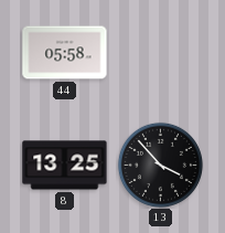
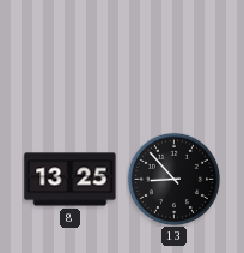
44: 05:58 -> none (65, 53)
13: 3:53 -> 8:53 (173, 179)
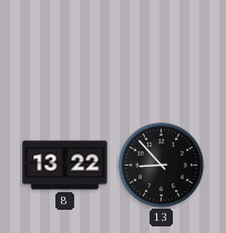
8: 13:25 -> 13:22 (65, 166)
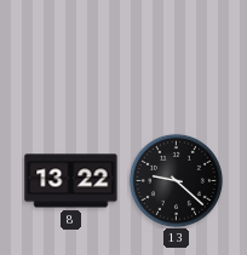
13: 8:53 -> 9:22 (176, 180)
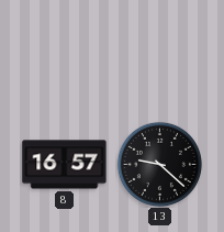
8: 13:22 -> 16:57 (65, 165)
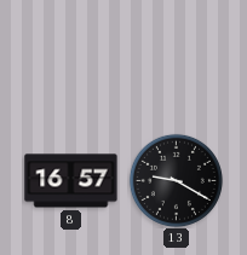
13: 9:22 -> 9:20 (176, 180)
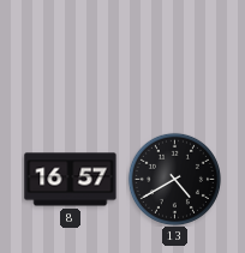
13: 9:20 -> 4:40 (174, 179)
